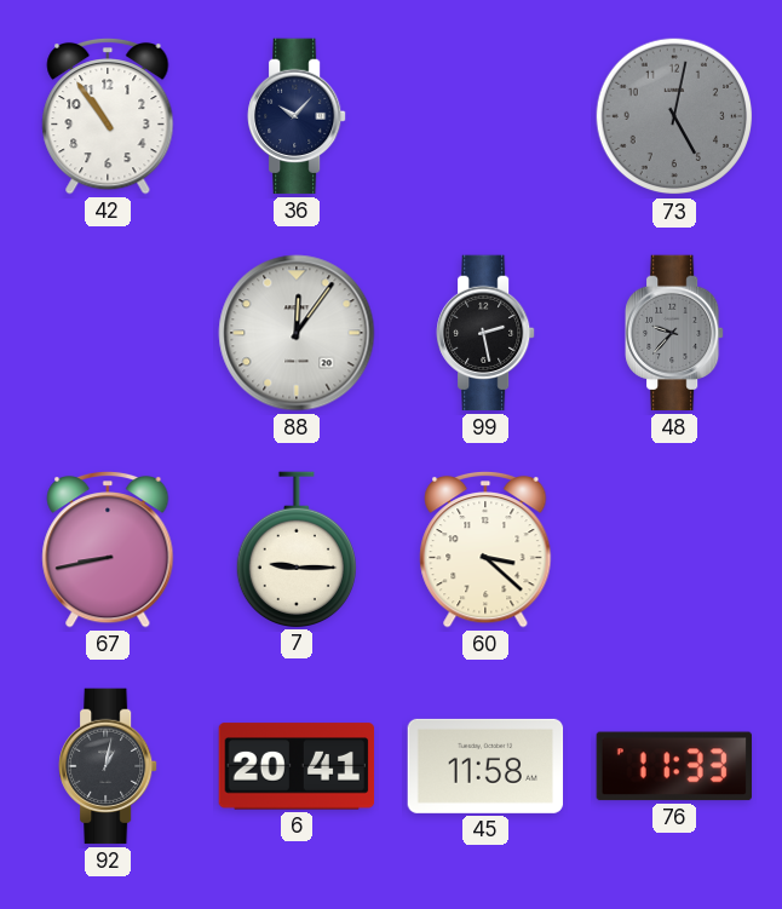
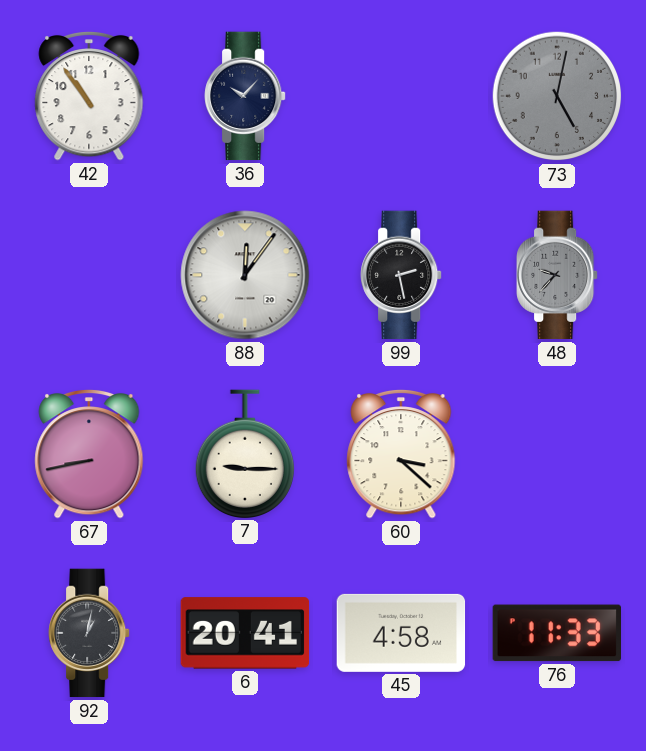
45: 11:58 -> 4:58 (401, 633)
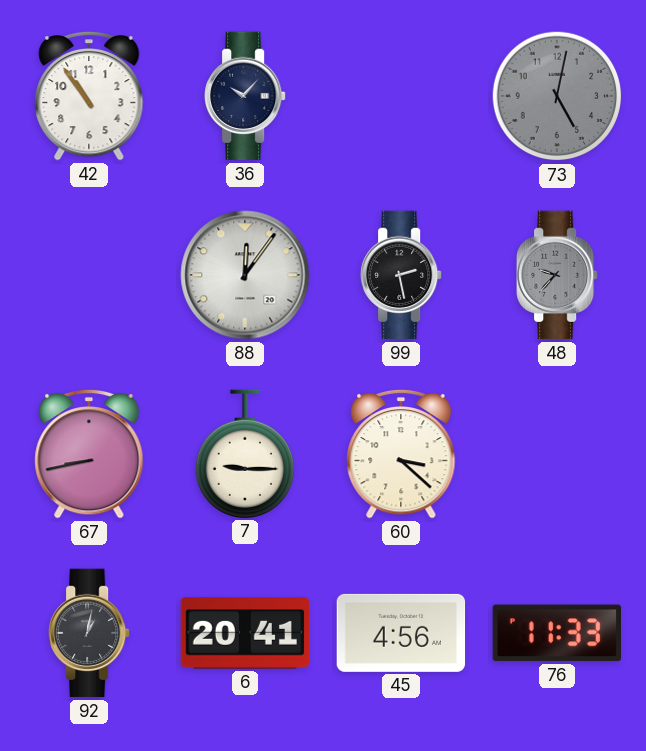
45: 4:58 -> 4:56 (401, 633)
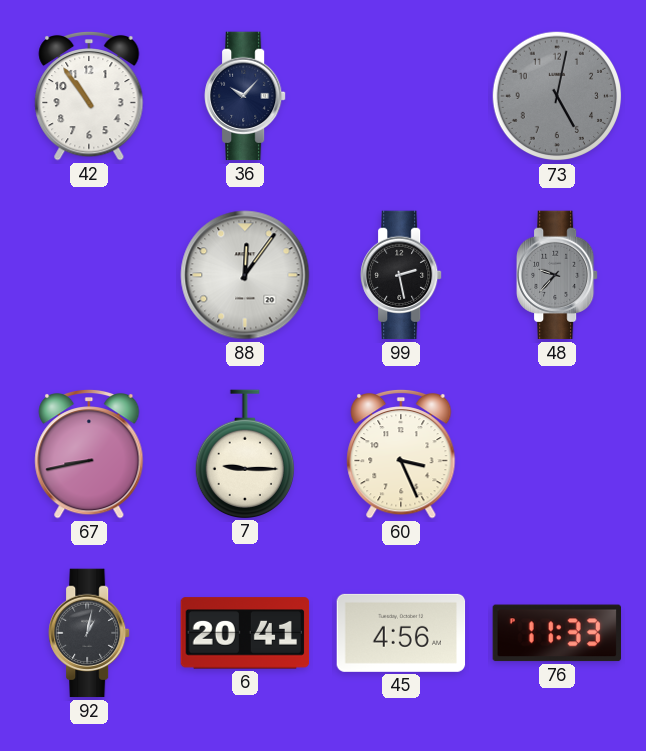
60: 3:22 -> 3:26 (401, 454)
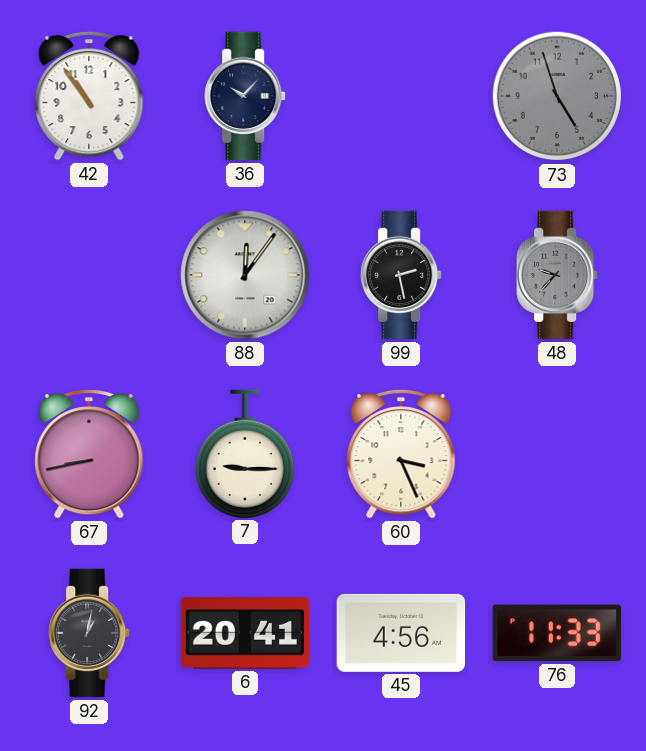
73: 5:02 -> 4:57 (557, 96)
